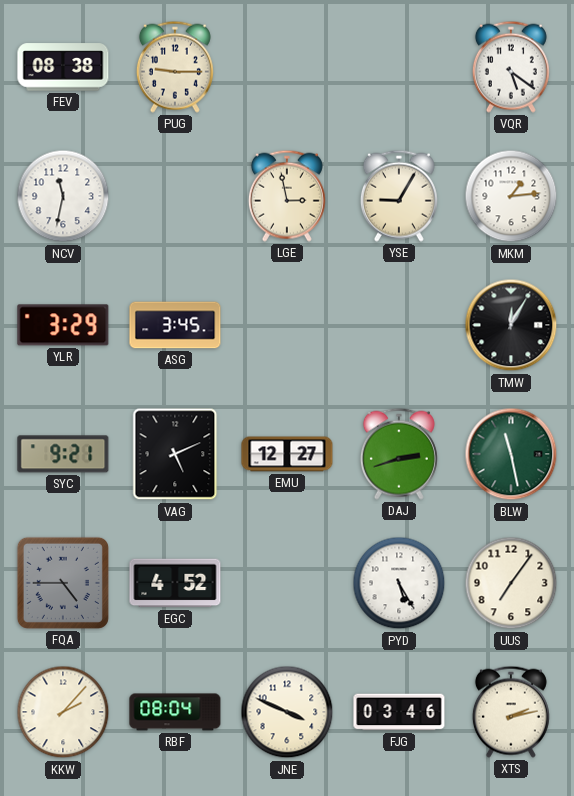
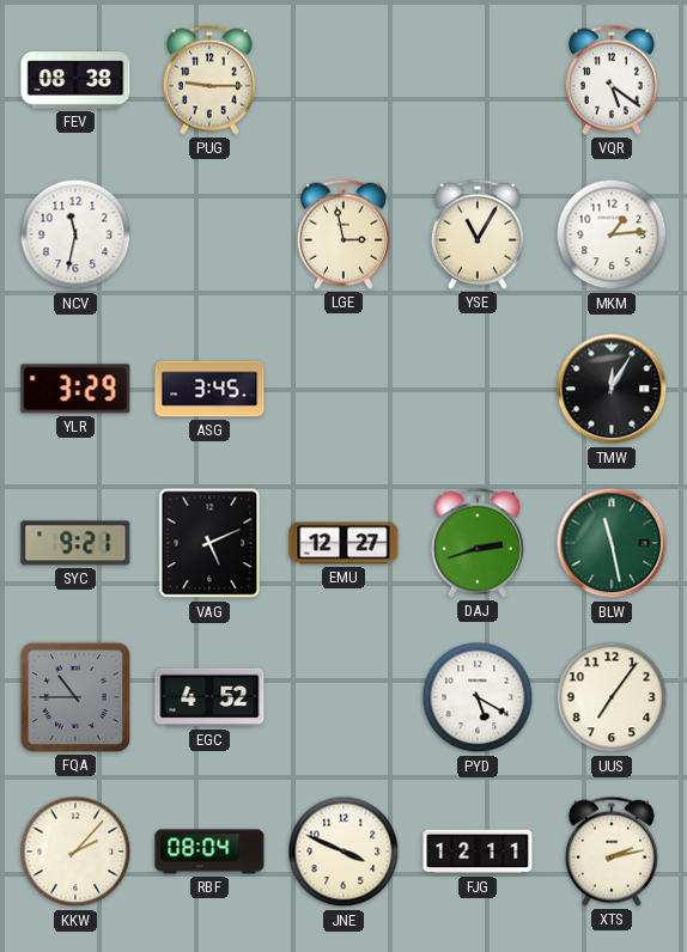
YSE: 9:05 -> 11:05 (478, 234)
FQA: 4:45 -> 10:45 (75, 697)
PYD: 5:25 -> 5:20 (478, 697)
FJG: 03:46 -> 12:11 (478, 852)
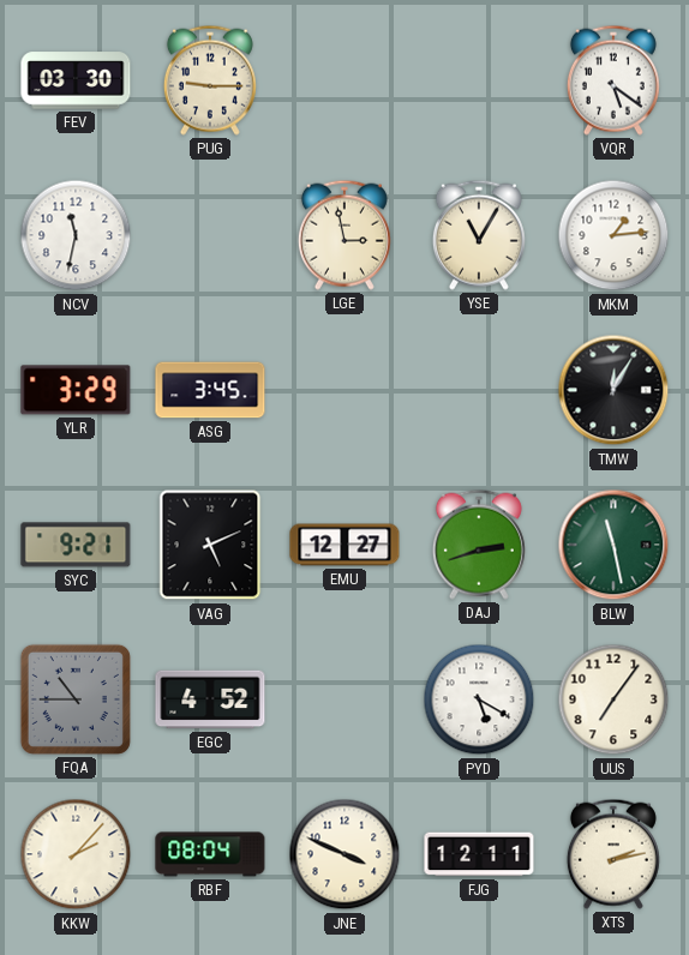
FEV: 08:38 -> 03:30 (76, 80)
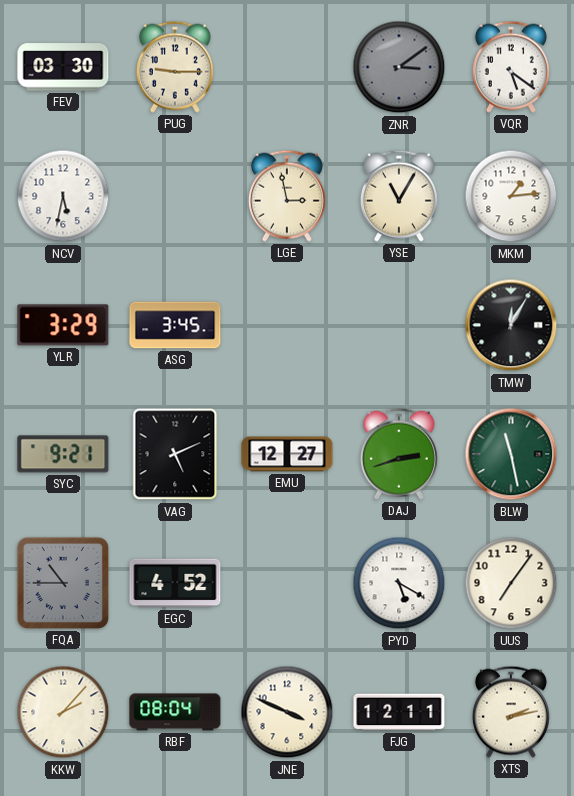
ZNR: none -> 3:09 (399, 67)
NCV: 11:32 -> 5:32 (63, 196)
